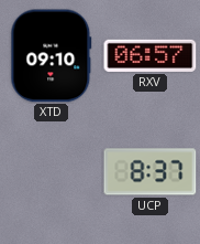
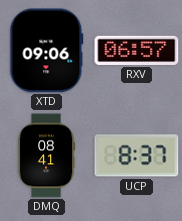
XTD: 09:10 -> 09:06 (47, 51)
DMQ: none -> 08:41 (46, 156)
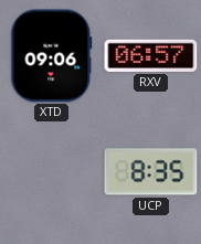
DMQ: 08:41 -> none (46, 156)
UCP: 8:37 -> 8:35 (151, 172)
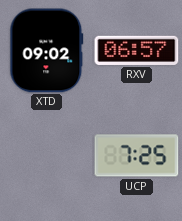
XTD: 09:06 -> 09:02 (47, 51)
UCP: 8:35 -> 7:25 (137, 156)
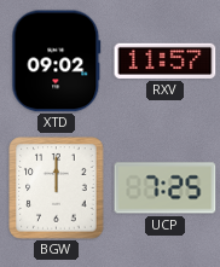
RXV: 06:57 -> 11:57 (166, 60)
BGW: none -> 12:00 (57, 188)
